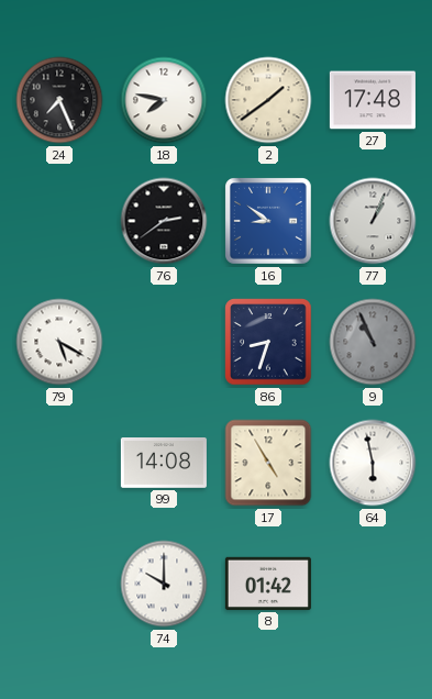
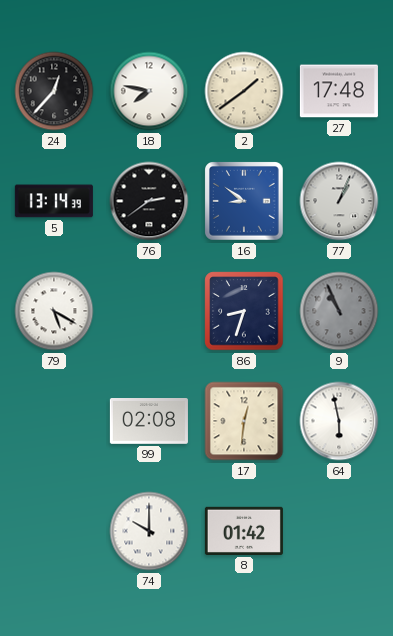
24: 7:26 -> 12:37 (54, 91)
5: none -> 13:14 (54, 201)
99: 14:08 -> 02:08 (149, 422)
17: 4:55 -> 12:31 (244, 421)
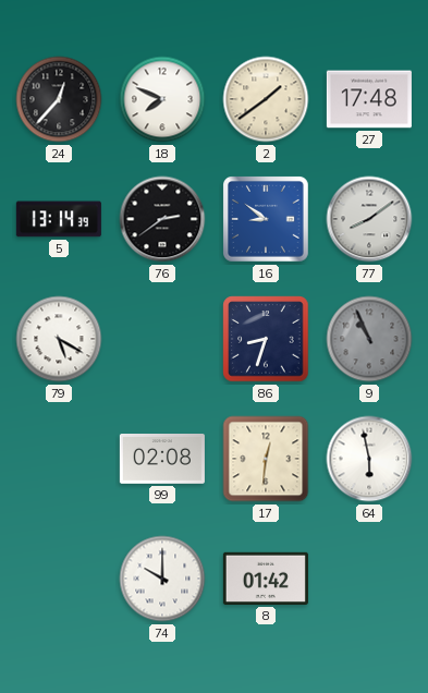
18: 7:47 -> 7:49 (162, 99)
77: 1:04 -> 8:09 (369, 219)
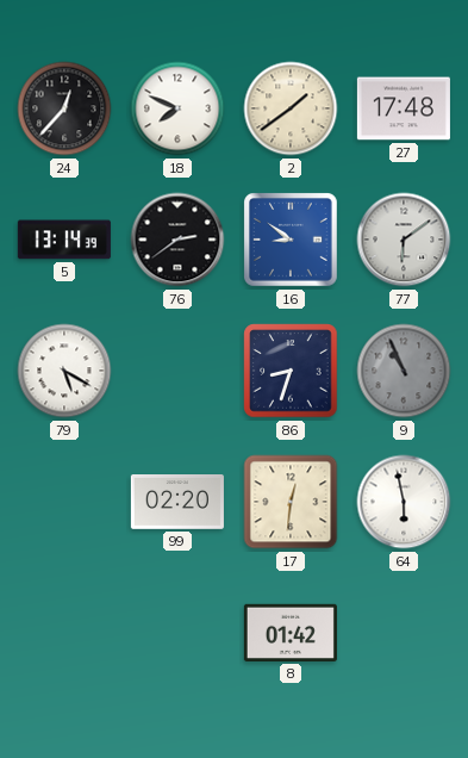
77: 8:09 -> 6:09 (404, 240)
99: 02:08 -> 02:20 (177, 503)
74: 10:00 -> none (162, 579)
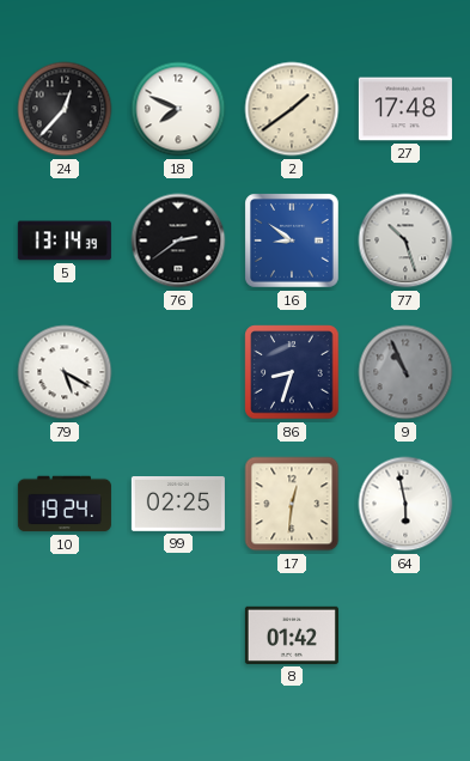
77: 6:09 -> 10:27 (405, 241)
10: none -> 19:24 (65, 504)
99: 02:20 -> 02:25 (178, 505)
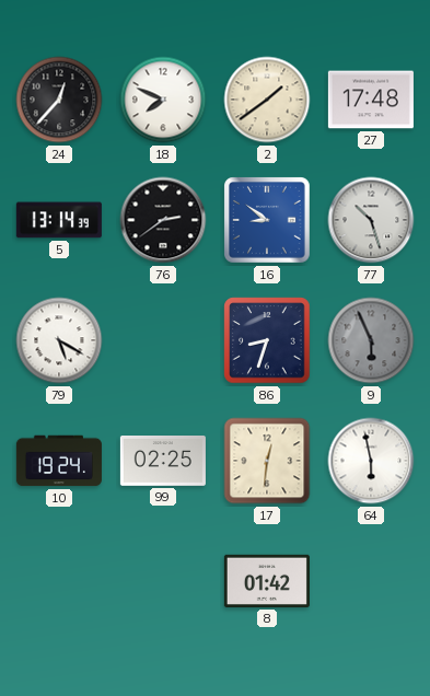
9: 10:56 -> 5:56 (371, 340)
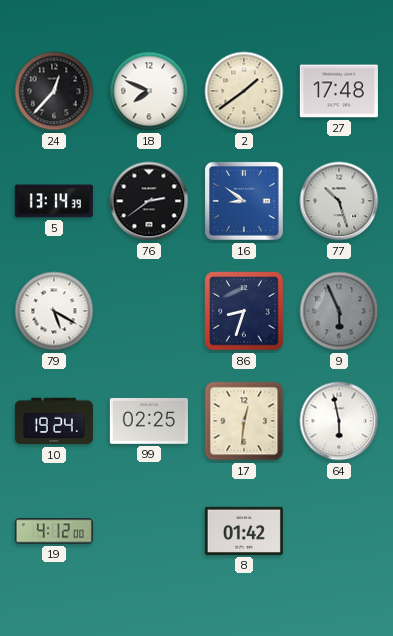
19: none -> 4:12 (54, 531)
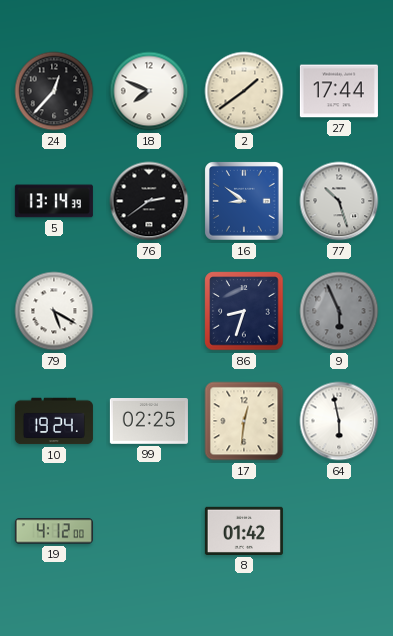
27: 17:48 -> 17:44 (339, 91)
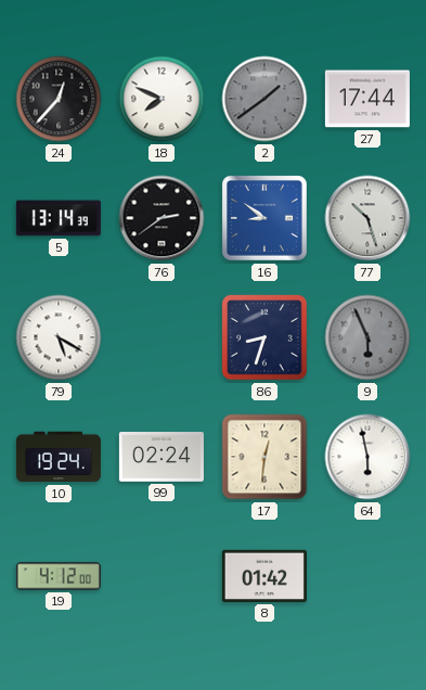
2 dial: cream -> grey (264, 99)
99: 02:25 -> 02:24 (162, 458)
